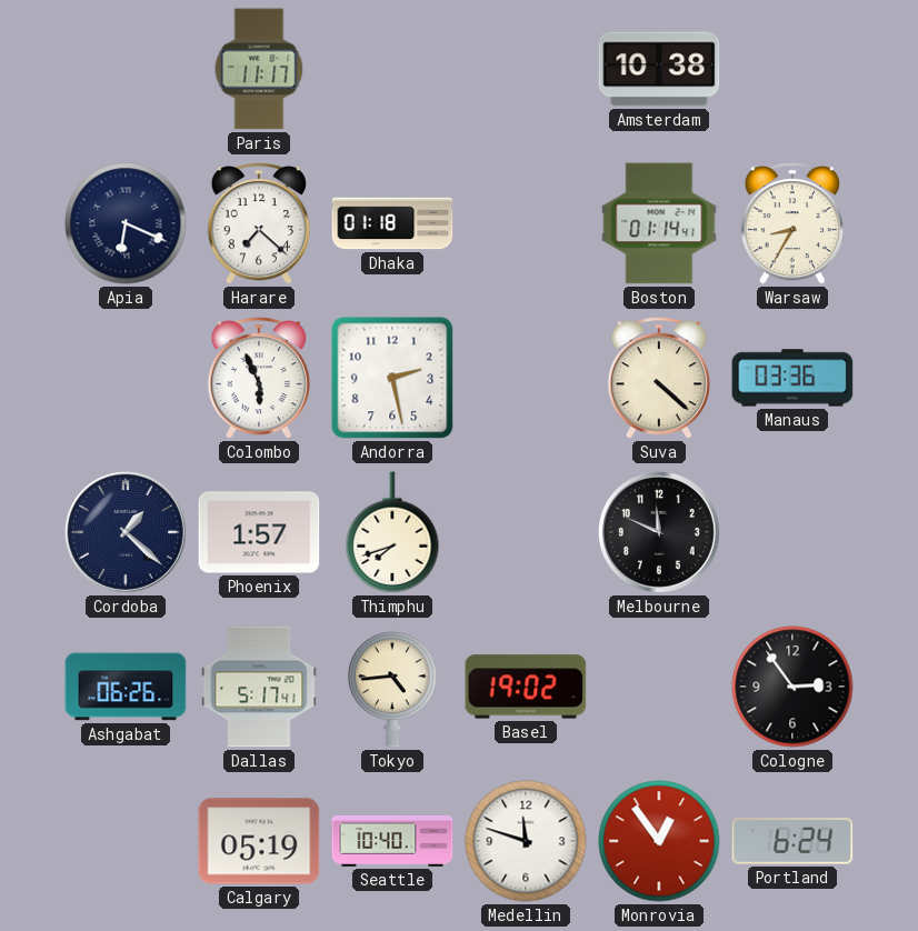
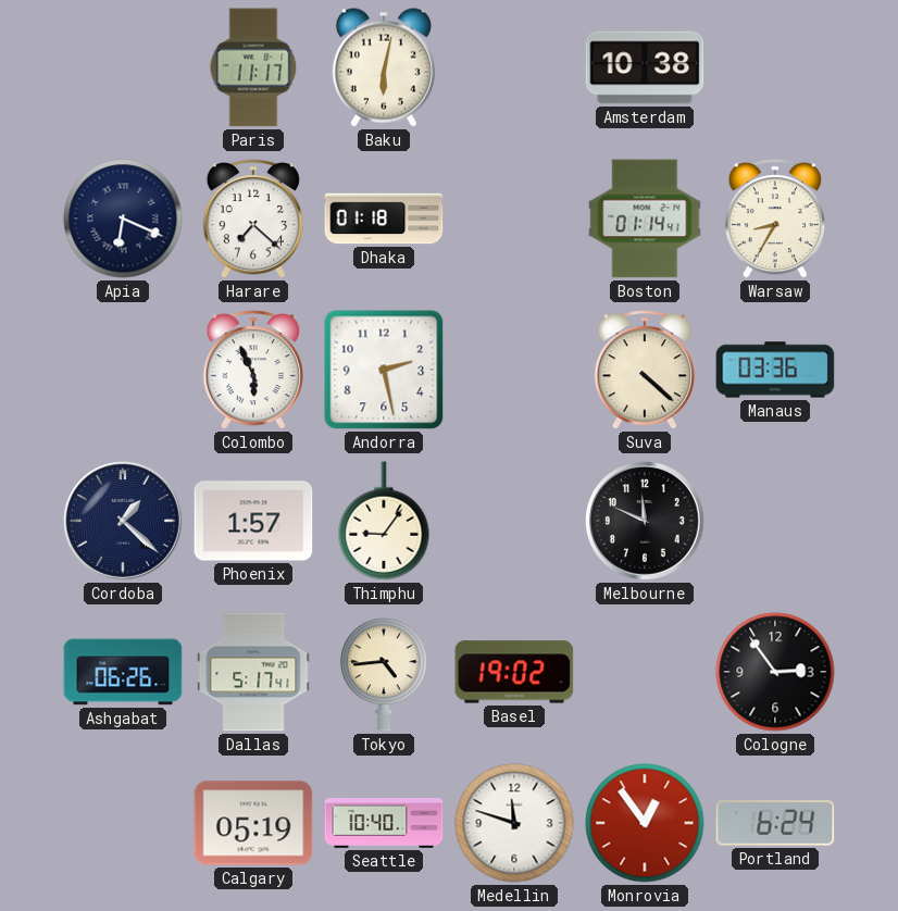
Baku: none -> 6:02 (384, 67)
Thimphu: 7:42 -> 9:06 (384, 521)
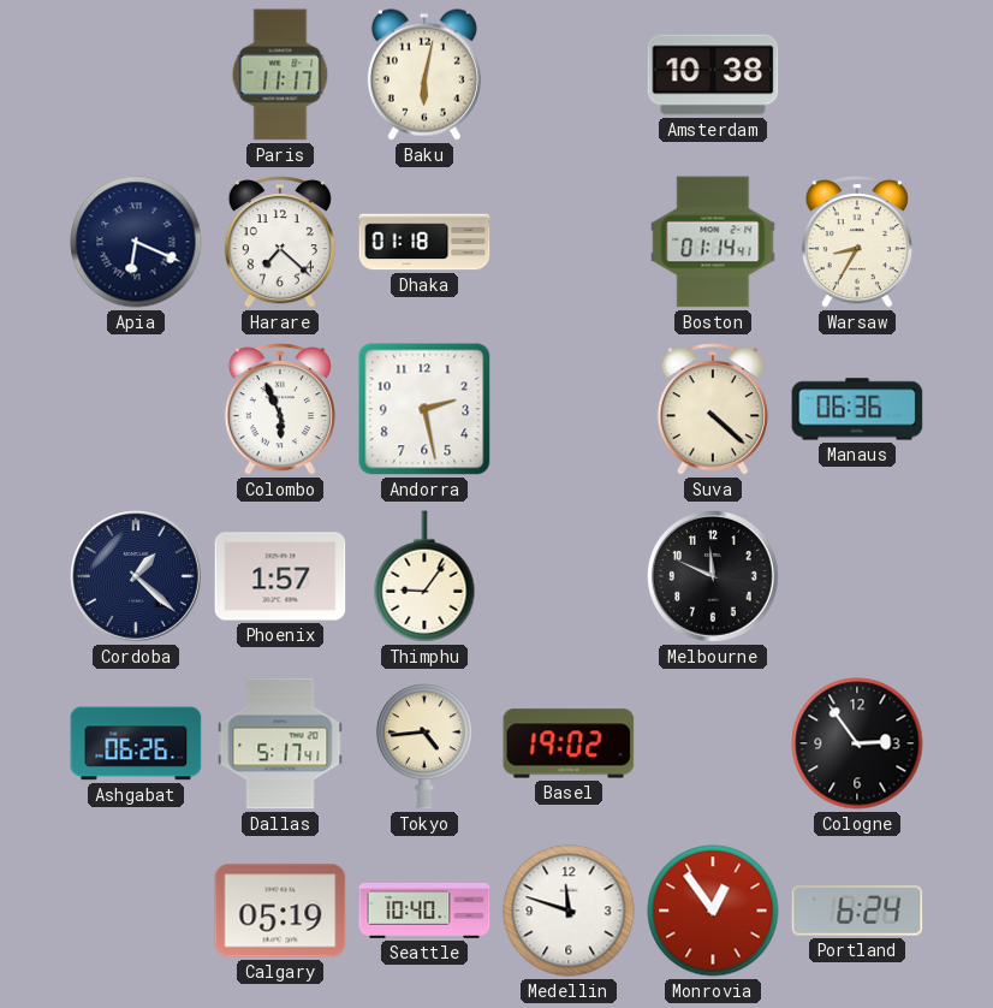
Manaus: 03:36 -> 06:36 (857, 409)
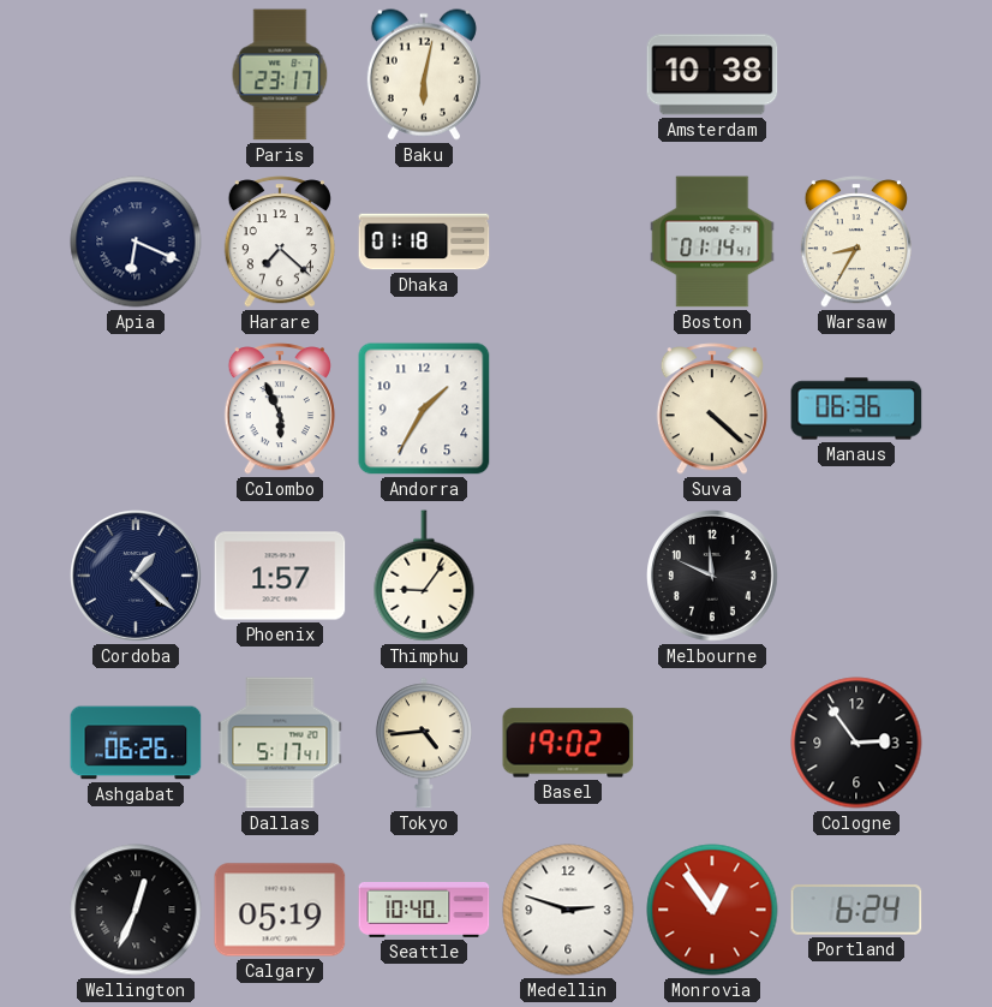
Paris: 11:17 -> 23:17 (280, 75)
Andorra: 2:28 -> 1:35 (424, 409)
Wellington: none -> 12:34 (136, 910)
Medellin: 11:48 -> 2:48 (568, 910)
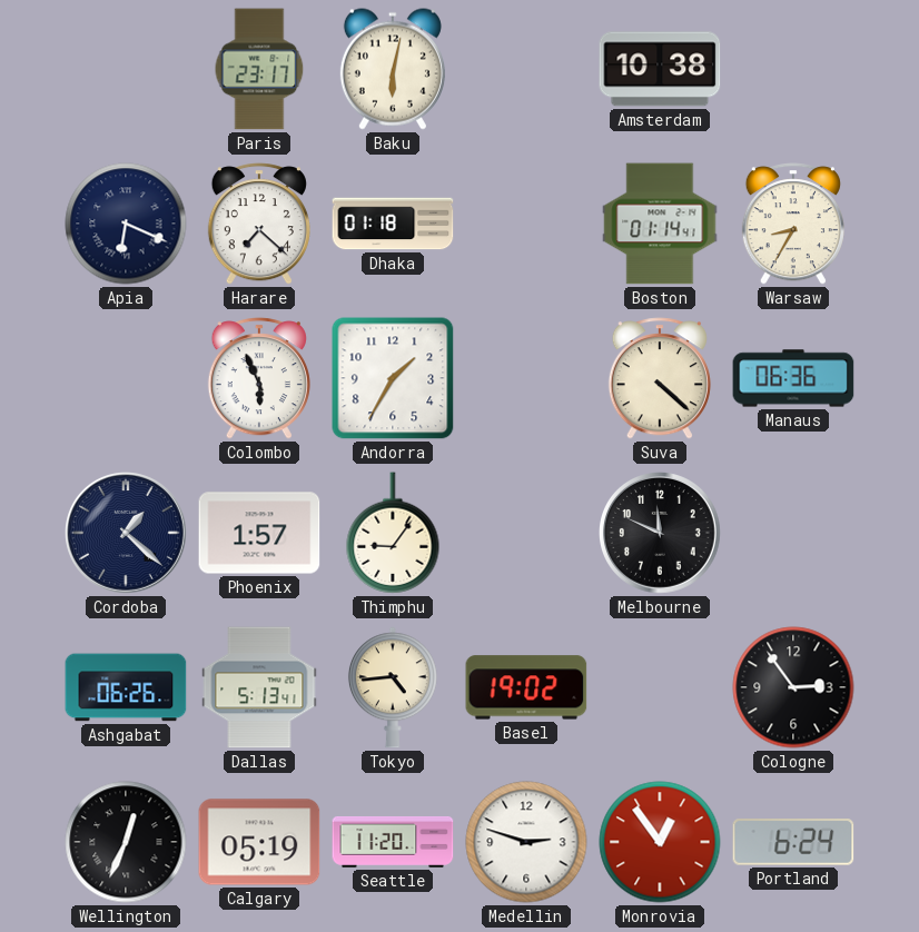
Dallas: 5:17 -> 5:13 (259, 687)
Seattle: 10:40 -> 11:20 (393, 842)
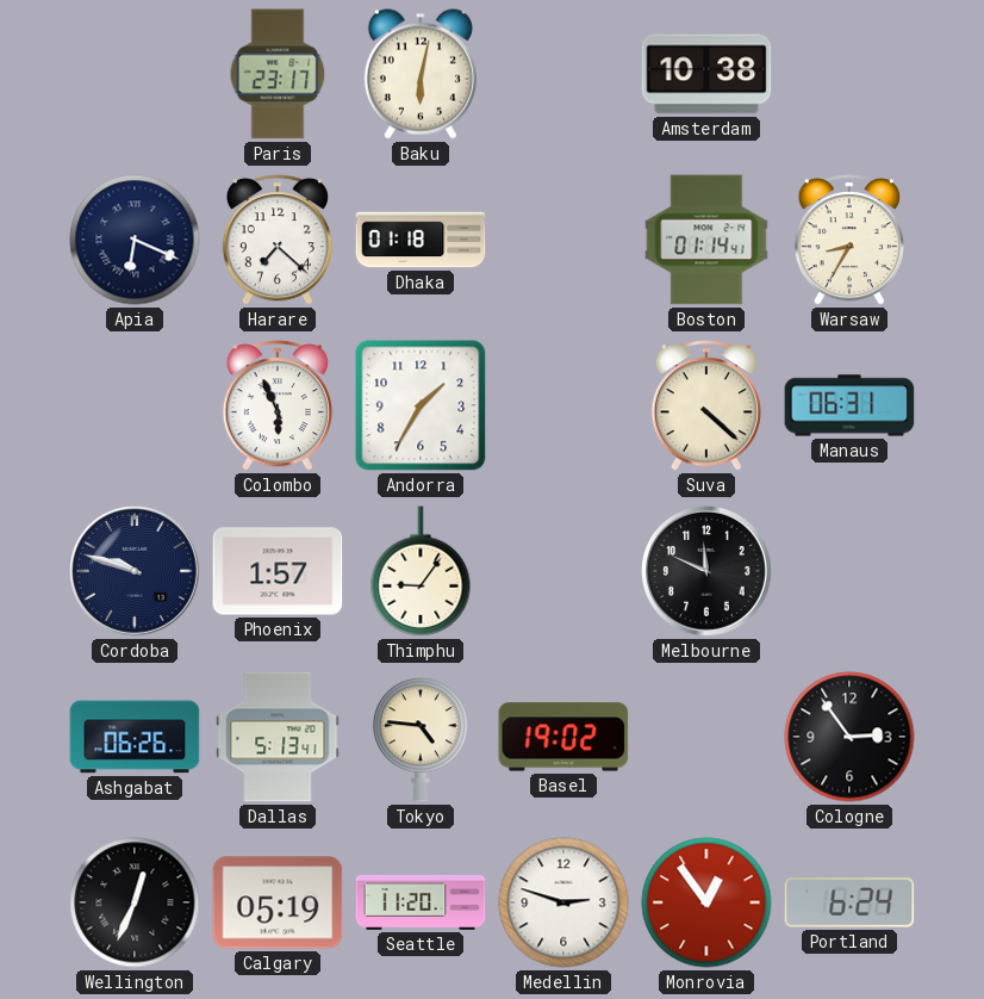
Manaus: 06:36 -> 06:31 (849, 405)
Cordoba: 1:22 -> 9:48 (136, 572)
Tokyo: 4:44 -> 4:46 (421, 737)
